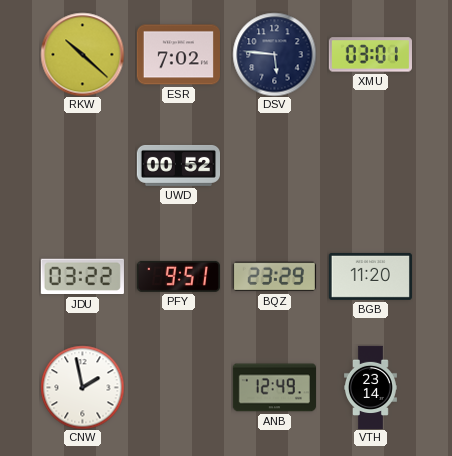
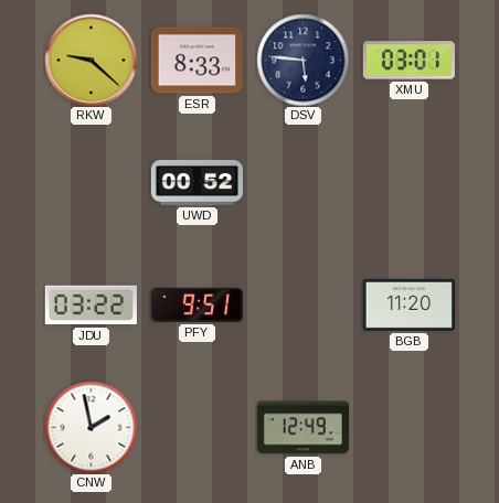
RKW: 10:22 -> 9:22 (91, 60)
ESR: 7:02 -> 8:33 (197, 61)
BQZ: 23:29 -> none (274, 277)
VTH: 23:14 -> none (371, 387)
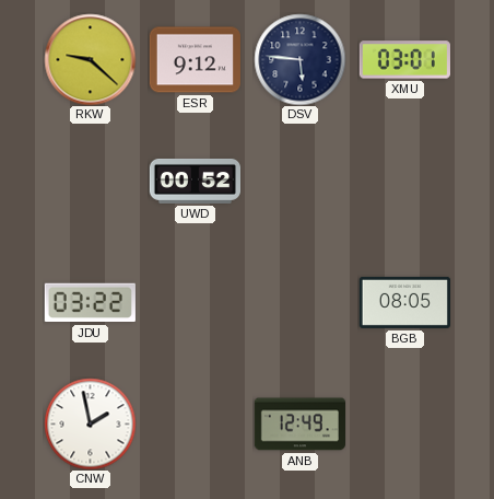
ESR: 8:33 -> 9:12 (195, 60)
PFY: 9:51 -> none (197, 304)
BGB: 11:20 -> 08:05 (404, 302)
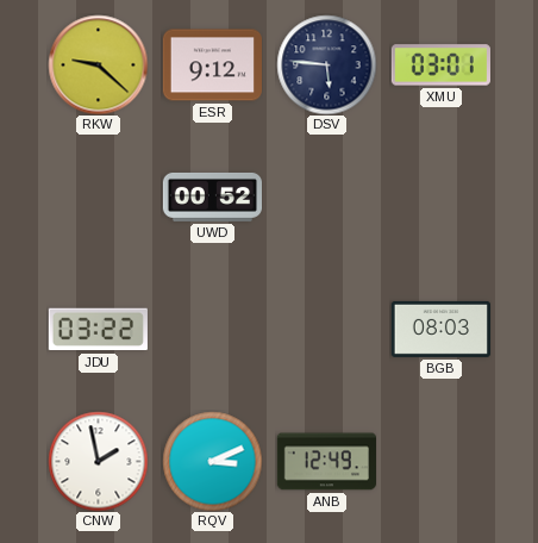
BGB: 08:05 -> 08:03 (440, 329)
RQV: none -> 3:11 (212, 461)
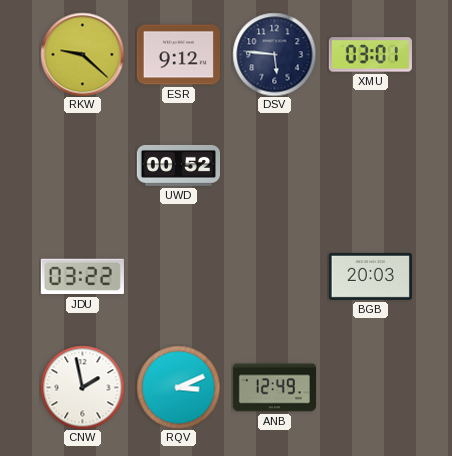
BGB: 08:03 -> 20:03 (370, 276)
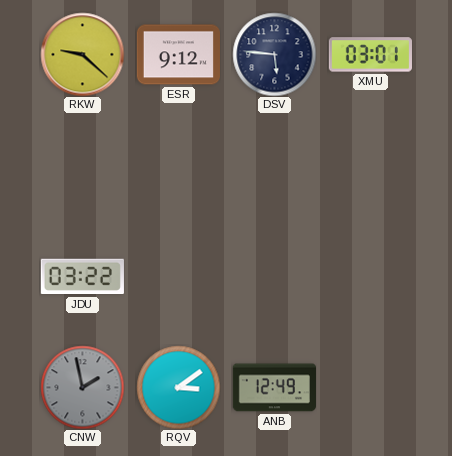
UWD: 00:52 -> none (178, 165)
BGB: 20:03 -> none (370, 276)
CNW dial: white -> grey (82, 387)
RQV: 3:11 -> 3:09 (178, 387)
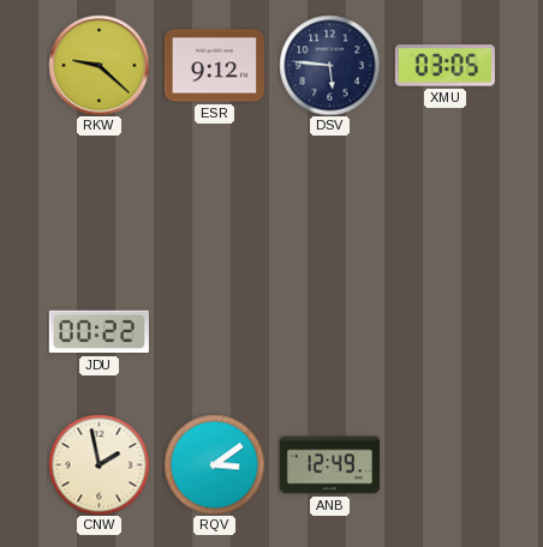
XMU: 03:01 -> 03:05 (444, 66)
JDU: 03:22 -> 00:22 (99, 332)
CNW dial: grey -> cream (99, 464)
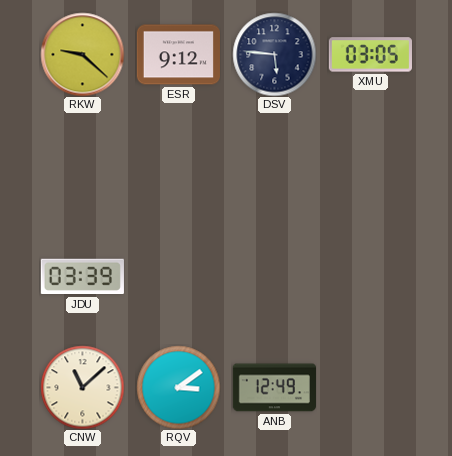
JDU: 00:22 -> 03:39 (82, 277)
CNW: 1:58 -> 11:08 (82, 387)
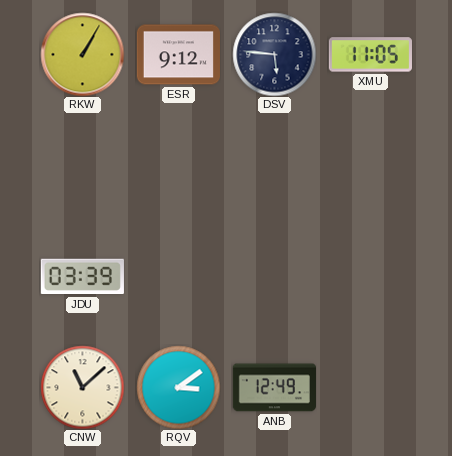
RKW: 9:22 -> 1:05 (82, 54)
XMU: 03:05 -> 11:05 (370, 55)
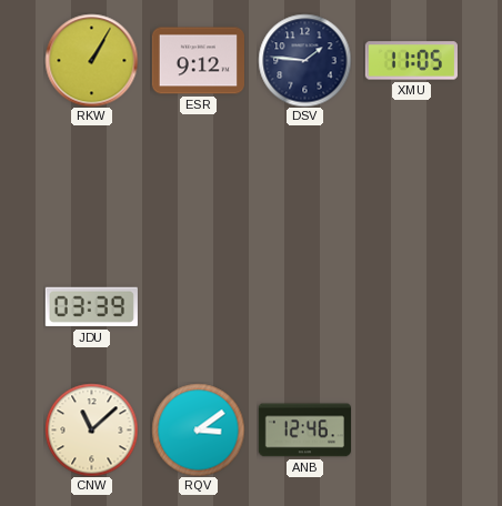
DSV: 5:46 -> 1:46 (304, 60)
ANB: 12:49 -> 12:46 (304, 431)
